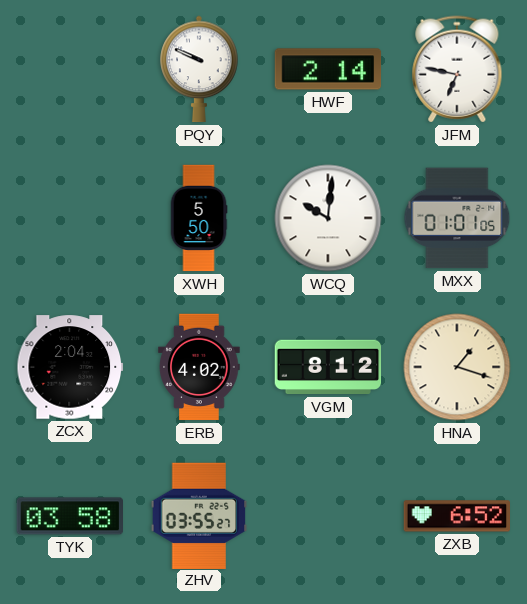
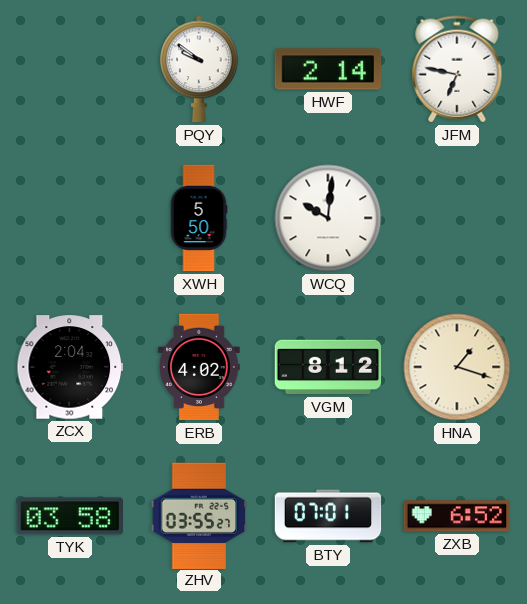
PQY: 9:49 -> 9:51 (199, 69)
MXX: 01:01 -> none (457, 218)
BTY: none -> 07:01 (328, 516)
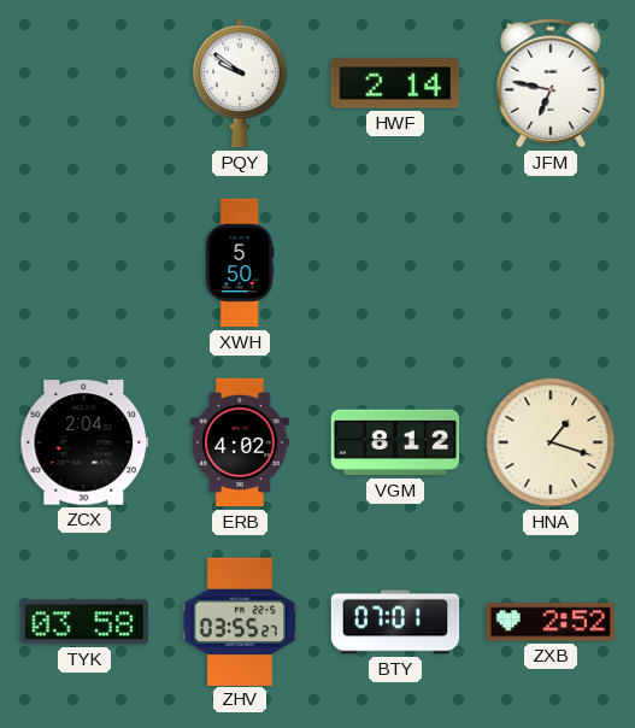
WCQ: 10:01 -> none (328, 218)
ZXB: 6:52 -> 2:52 (549, 622)
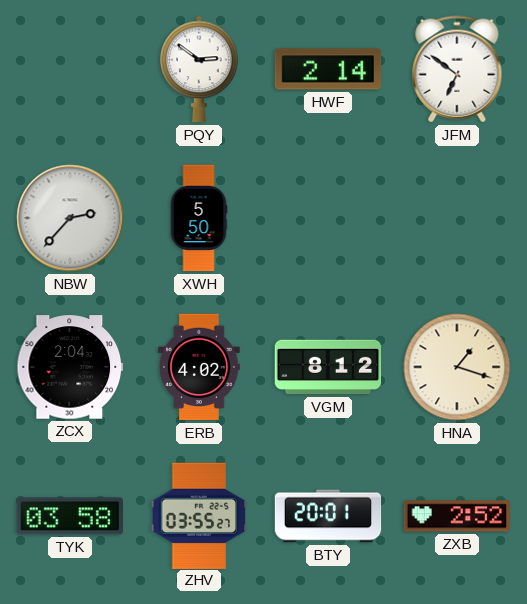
PQY: 9:51 -> 2:51 (199, 69)
JFM: 6:47 -> 6:51 (457, 69)
NBW: none -> 2:37 (70, 218)
BTY: 07:01 -> 20:01 (328, 516)
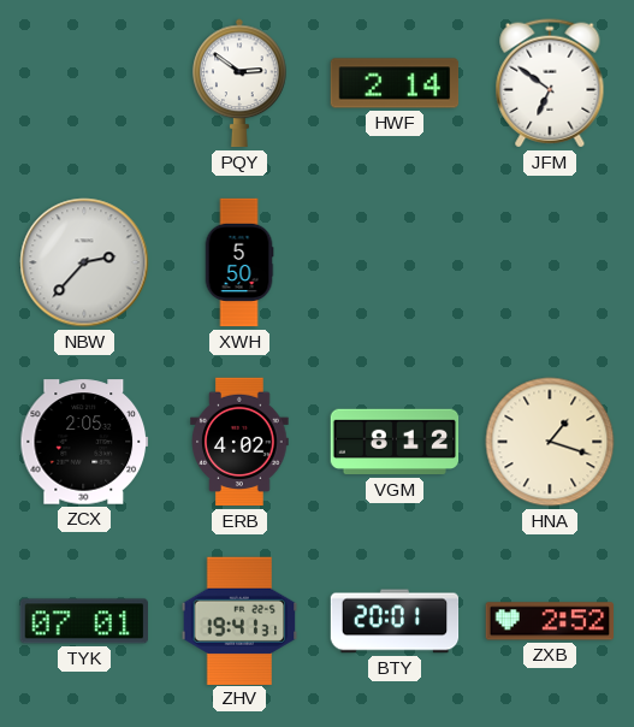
ZCX: 2:04 -> 2:05 (84, 442)
TYK: 03:58 -> 07:01 (83, 621)
ZHV: 03:55 -> 19:41 (239, 620)
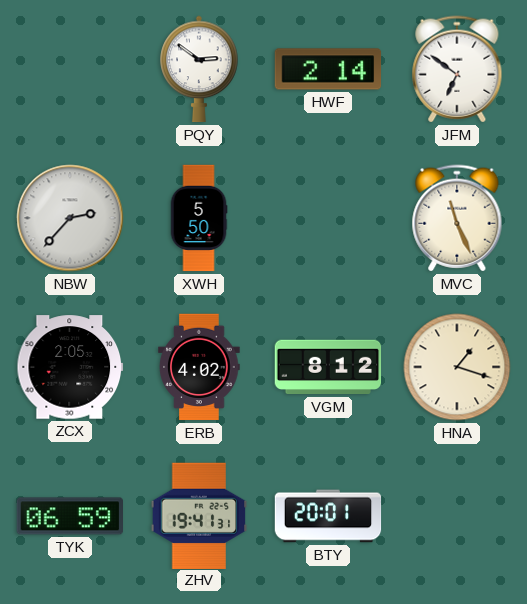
MVC: none -> 11:26 (457, 218)
TYK: 07:01 -> 06:59 (69, 516)
ZXB: 2:52 -> none (549, 621)
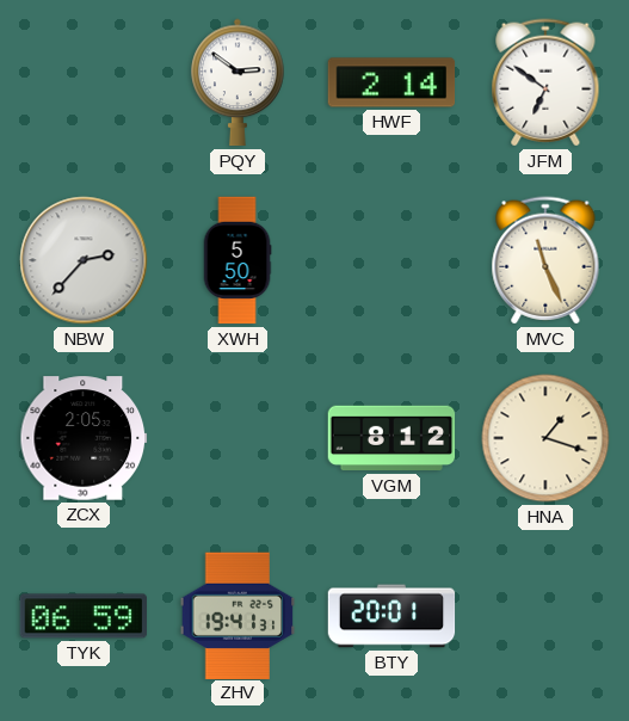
ERB: 4:02 -> none (199, 367)
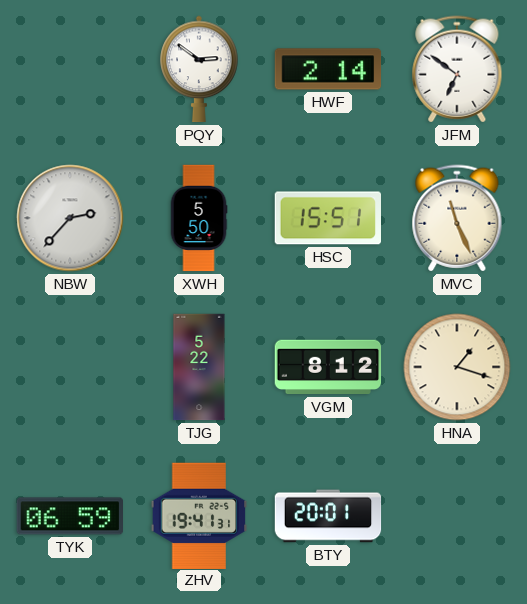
HSC: none -> 15:51 (327, 218)
ZCX: 2:05 -> none (84, 438)
TJG: none -> 5:22 (199, 367)
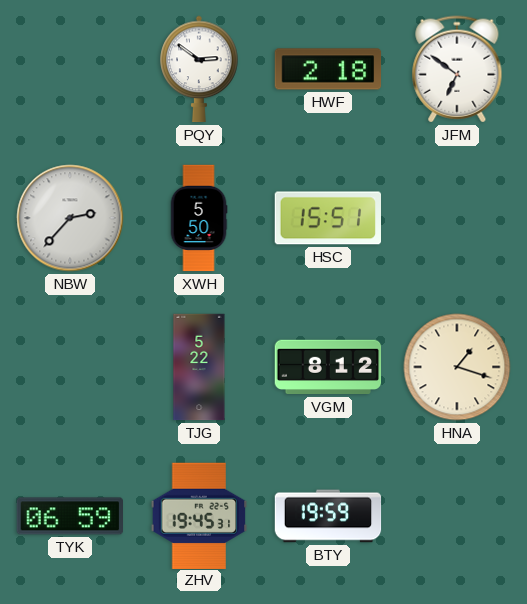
HWF: 2:14 -> 2:18 (328, 69)
MVC: 11:26 -> none (457, 218)
ZHV: 19:41 -> 19:45 (199, 515)
BTY: 20:01 -> 19:59 (328, 516)
